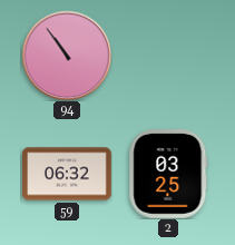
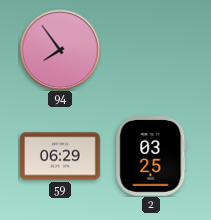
94: 10:54 -> 7:54 (60, 50)
59: 06:32 -> 06:29 (60, 156)
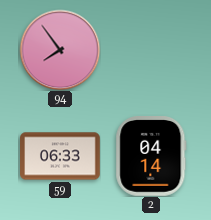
59: 06:29 -> 06:33 (60, 156)
2: 03:25 -> 04:14 (151, 157)
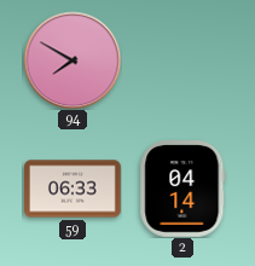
94: 7:54 -> 7:50 (73, 60)
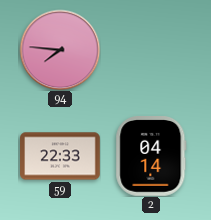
94: 7:50 -> 7:46 (60, 50)
59: 06:33 -> 22:33 (60, 156)
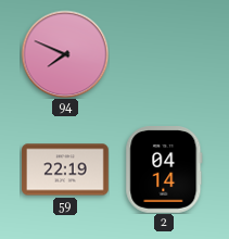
94: 7:46 -> 7:49 (65, 54)
59: 22:33 -> 22:19 (65, 169)
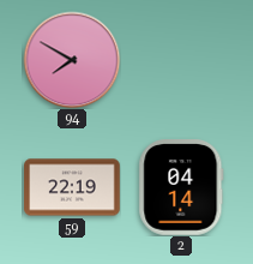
94: 7:49 -> 7:50 (72, 60)
